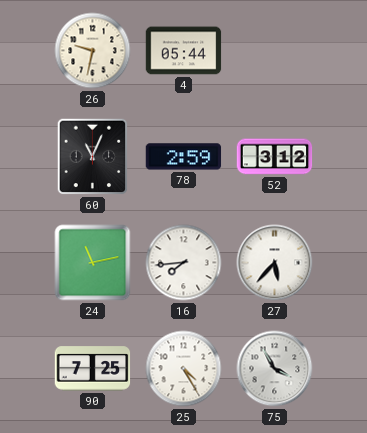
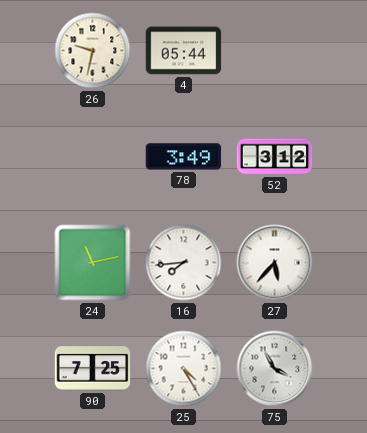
60: 11:04 -> none (93, 157)
78: 2:59 -> 3:49 (184, 157)
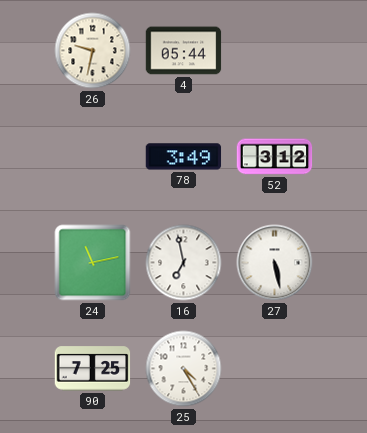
16: 7:44 -> 6:58 (184, 263)
27: 5:37 -> 5:28 (275, 263)
75: 3:55 -> none (275, 369)
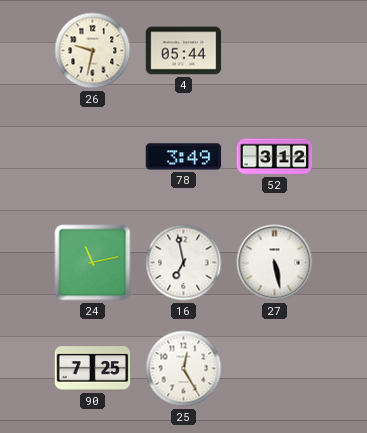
25: 4:25 -> 12:25 (184, 369)
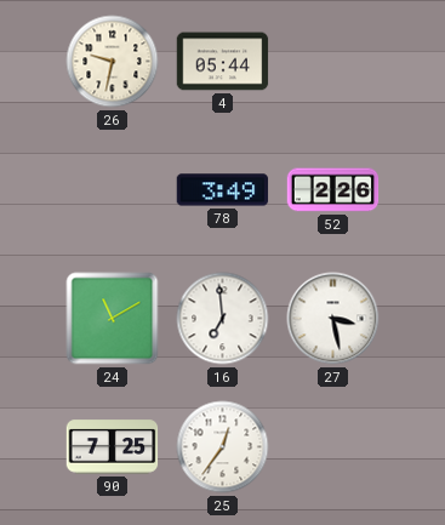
52: 3:12 -> 2:26 (333, 190)
24: 11:13 -> 11:10 (113, 319)
16: 6:58 -> 6:59 (223, 319)
27: 5:28 -> 3:28 (333, 319)
25: 12:25 -> 12:36 (223, 447)
